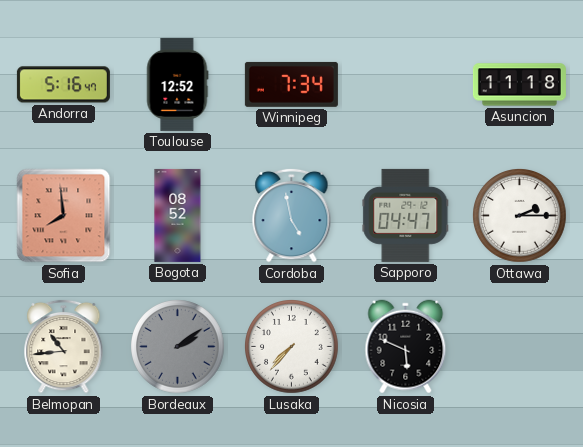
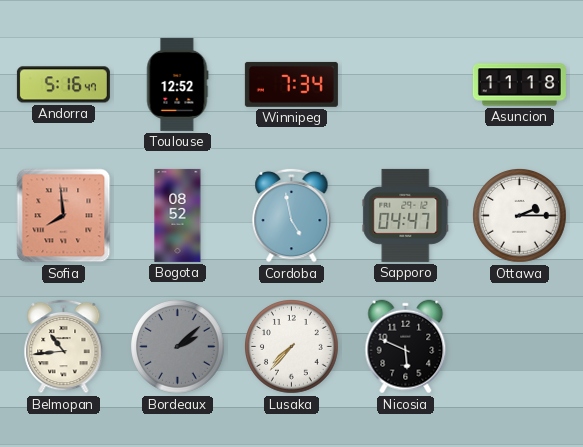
Bordeaux: 2:09 -> 2:08 (178, 347)
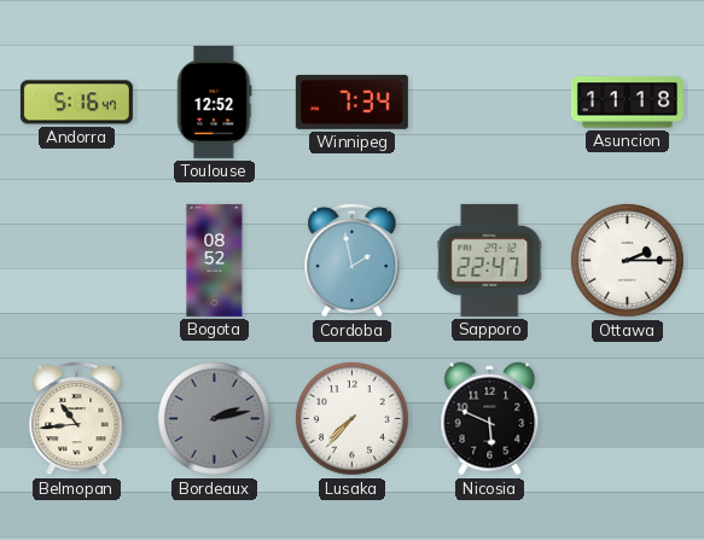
Sofia: 7:59 -> none (64, 216)
Cordoba: 4:58 -> 1:58 (353, 260)
Sapporo: 04:47 -> 22:47 (490, 260)
Bordeaux: 2:08 -> 2:13 (215, 419)
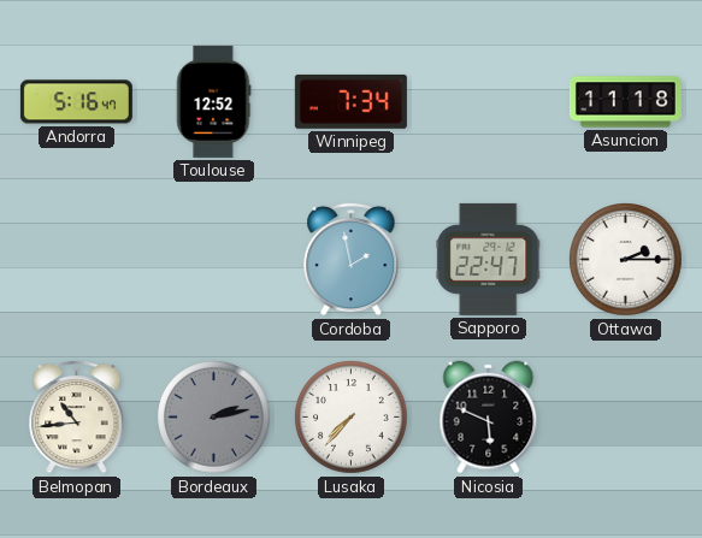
Bogota: 08:52 -> none (215, 260)
